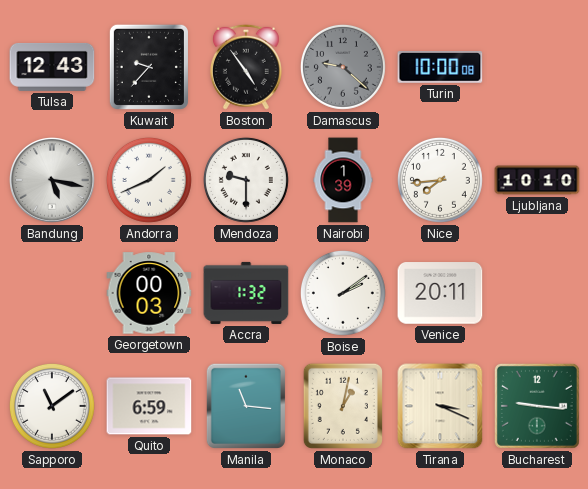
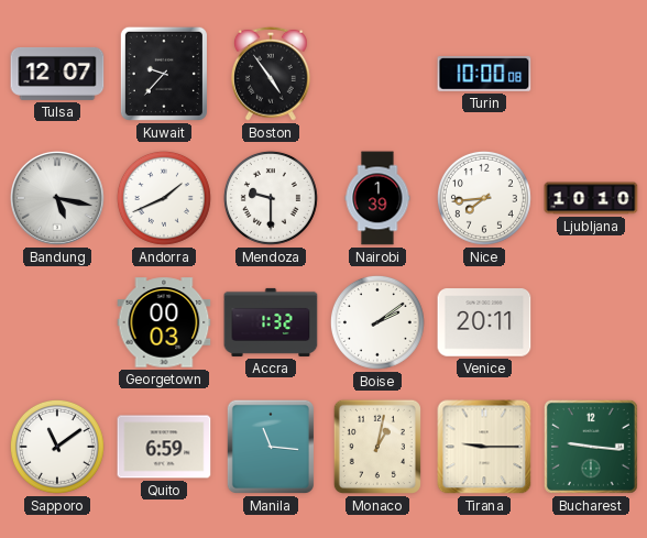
Tulsa: 12:43 -> 12:07 (57, 74)
Damascus: 9:22 -> none (343, 67)
Tirana: 3:19 -> 9:15 (484, 447)
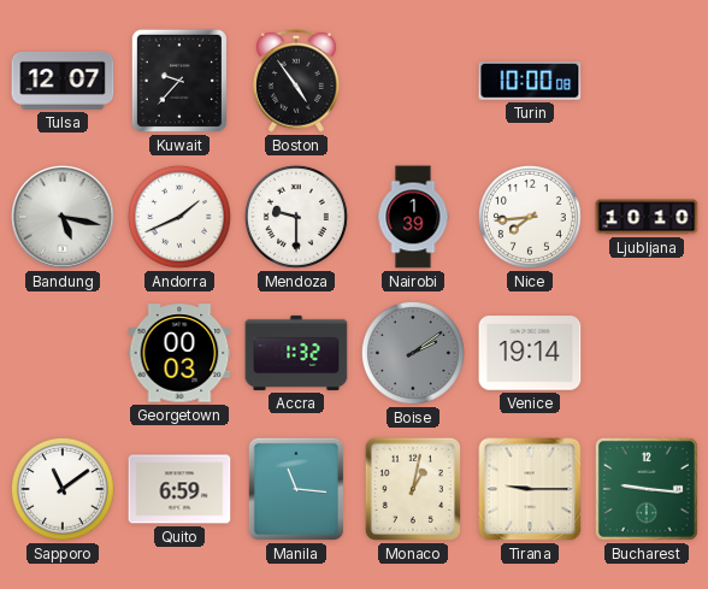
Boise dial: white -> grey (413, 353)
Venice: 20:11 -> 19:14 (530, 353)
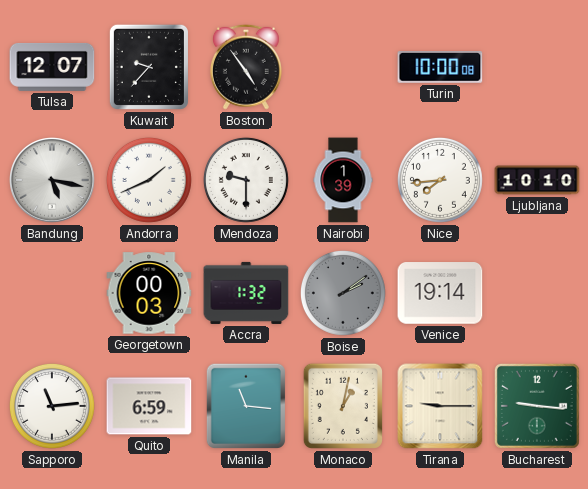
Sapporo: 11:09 -> 11:14 (52, 406)
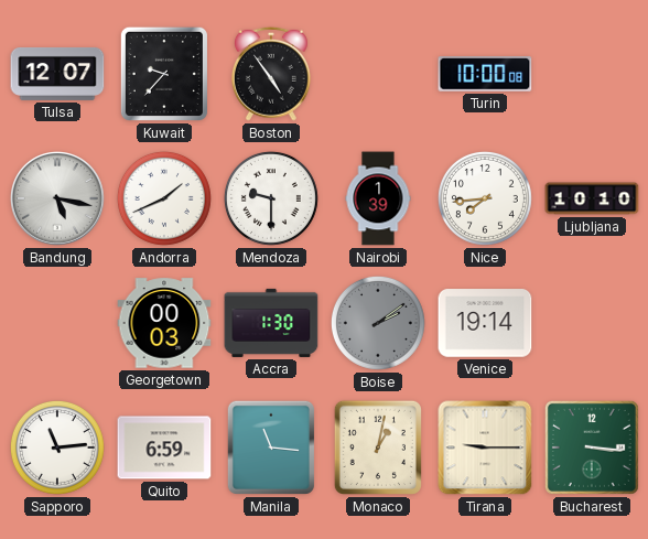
Accra: 1:32 -> 1:30 (271, 323)
Bucharest: 9:16 -> 3:16 (592, 448)
